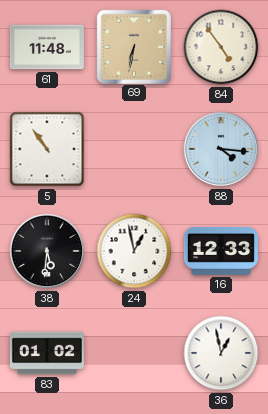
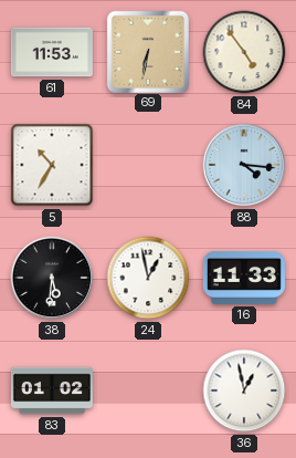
61: 11:48 -> 11:53 (52, 52)
5: 10:54 -> 10:35 (52, 165)
16: 12:33 -> 11:33 (244, 278)
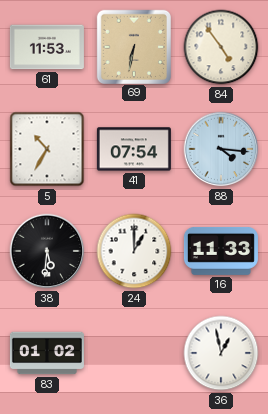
41: none -> 07:54 (134, 149)
24: 12:58 -> 1:00 (134, 251)
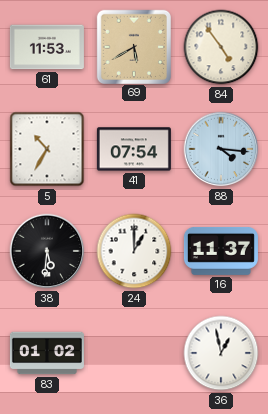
69: 6:32 -> 5:40 (133, 46)
16: 11:33 -> 11:37 (221, 251)
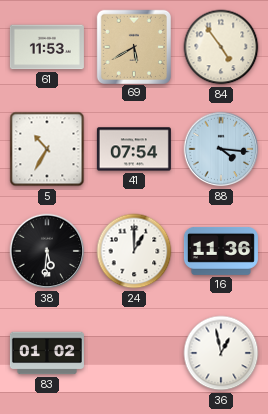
16: 11:37 -> 11:36 (221, 251)
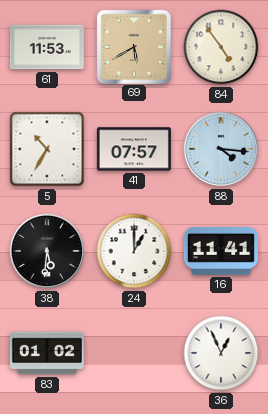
41: 07:54 -> 07:57 (134, 149)
16: 11:36 -> 11:41 (221, 251)
36: 12:58 -> 12:56 (221, 353)
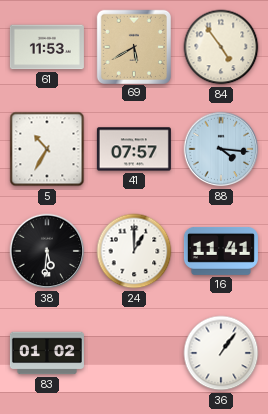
36: 12:56 -> 1:06 (221, 353)
